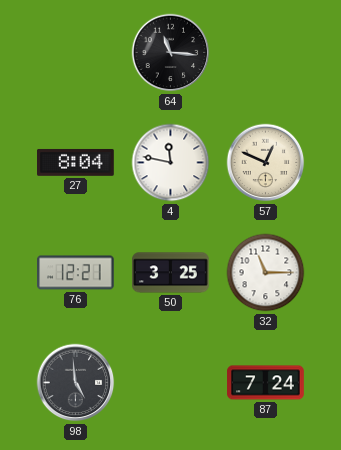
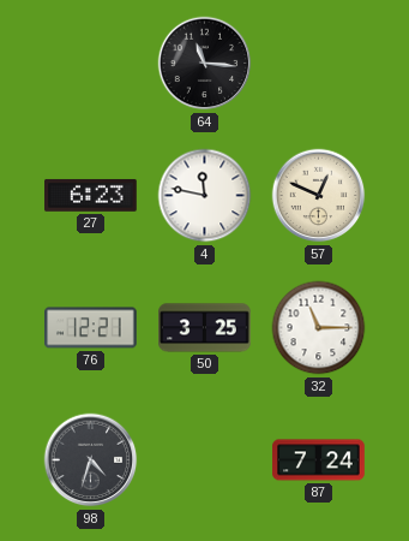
27: 8:04 -> 6:23 (91, 196)
98: 4:59 -> 4:33 (91, 460)
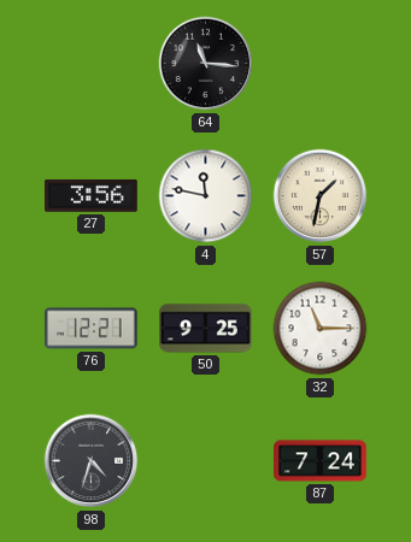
27: 6:23 -> 3:56 (92, 196)
57: 12:49 -> 1:32 (321, 196)
50: 3:25 -> 9:25 (206, 329)
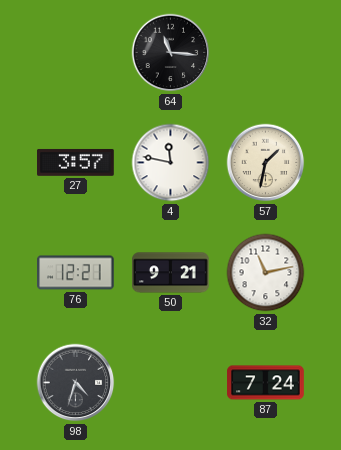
27: 3:56 -> 3:57 (76, 163)
50: 9:25 -> 9:21 (171, 273)
32: 11:15 -> 11:13 (266, 273)
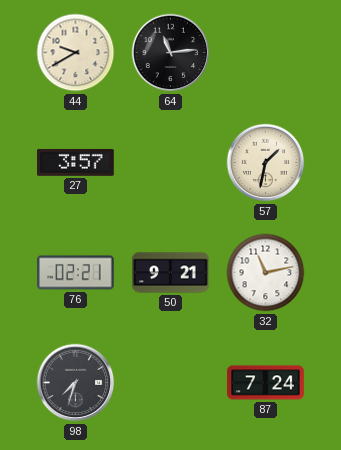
44: none -> 9:40 (76, 53)
64: 11:16 -> 11:14 (171, 53)
4: 11:47 -> none (171, 163)
76: 12:21 -> 02:21 (76, 273)
98: 4:33 -> 7:33 (76, 383)
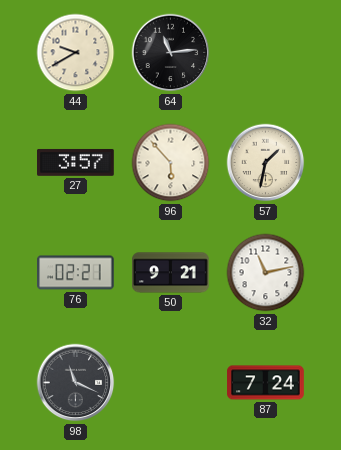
96: none -> 5:53 (171, 163)
98: 7:33 -> 11:19 (76, 383)
